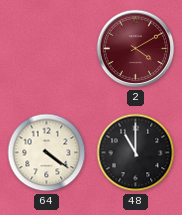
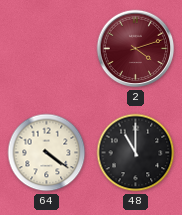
2: 4:10 -> 4:12 (136, 49)
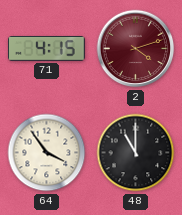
71: none -> 4:15 (47, 49)
64: 4:21 -> 3:54 (47, 153)
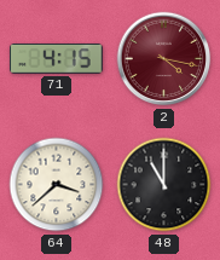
2: 4:12 -> 4:17 (164, 59)
64: 3:54 -> 3:38 (57, 185)
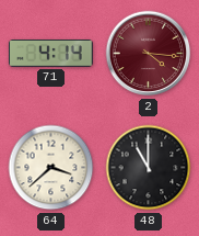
71: 4:15 -> 4:14 (51, 54)
2: 4:17 -> 4:16 (149, 54)
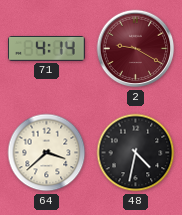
2: 4:16 -> 9:20 (136, 49)
48: 11:00 -> 4:32 (136, 153)
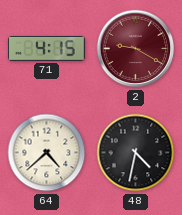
71: 4:14 -> 4:15 (47, 49)
64: 3:38 -> 4:38 (47, 153)
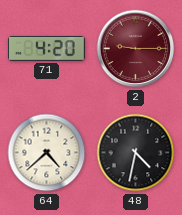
71: 4:15 -> 4:20 (47, 49)
2: 9:20 -> 9:15 (136, 49)
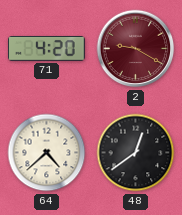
2: 9:15 -> 9:20 (136, 49)
48: 4:32 -> 12:39 (136, 153)
